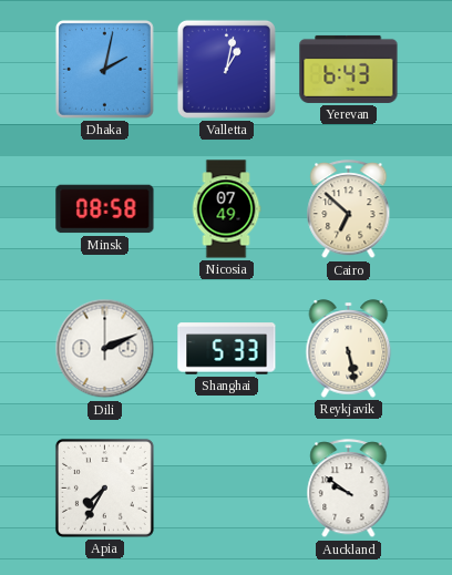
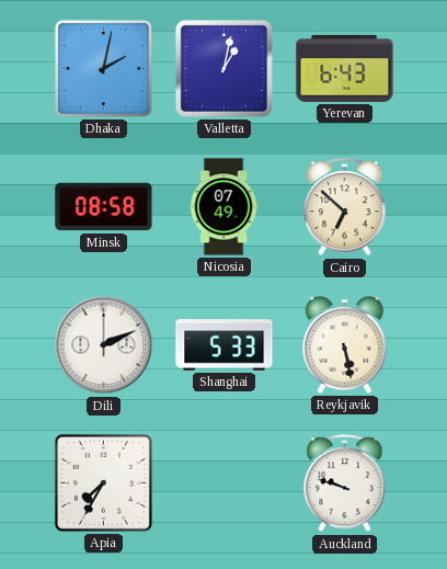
Auckland: 9:51 -> 9:48 (345, 483)
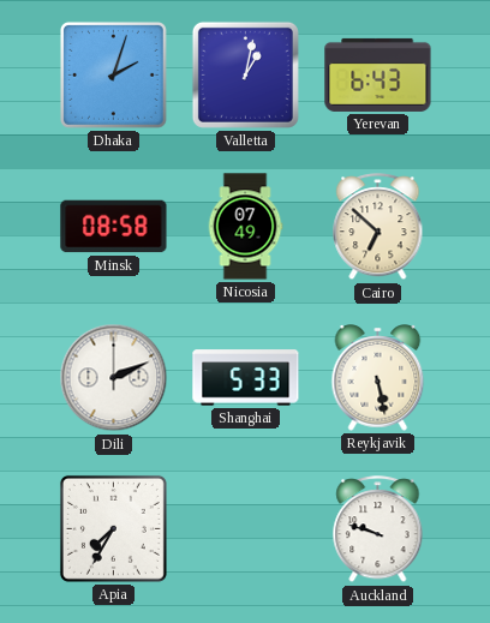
Dhaka: 2:02 -> 2:03 (113, 74)
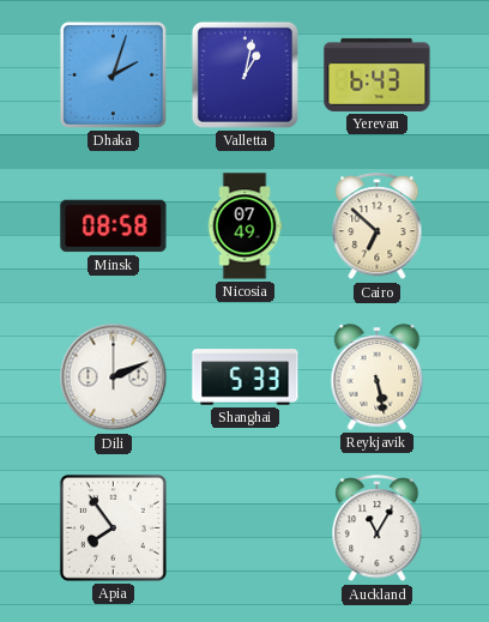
Apia: 7:35 -> 7:54 (113, 527)
Auckland: 9:48 -> 11:05 (378, 529)
